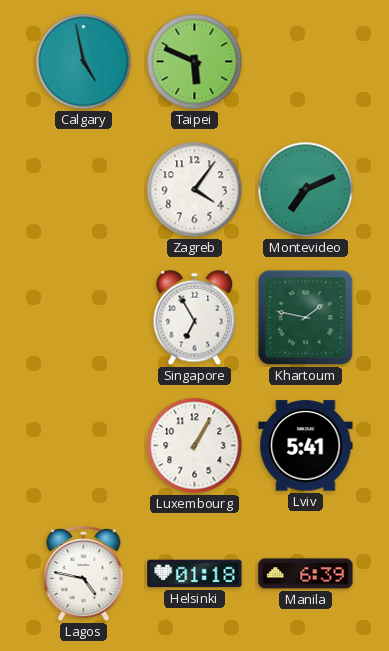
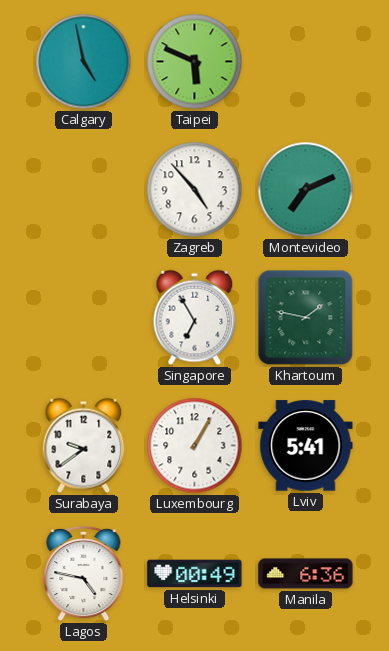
Zagreb: 4:06 -> 4:53 (195, 190)
Surabaya: none -> 9:39 (84, 446)
Helsinki: 01:18 -> 00:49 (195, 574)
Manila: 6:39 -> 6:36 (306, 574)
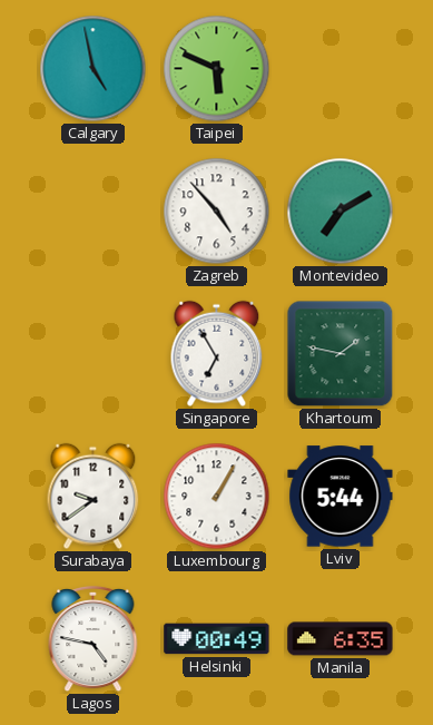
Montevideo: 7:11 -> 7:10 (341, 212)
Lviv: 5:41 -> 5:44 (341, 497)
Manila: 6:36 -> 6:35 (341, 639)
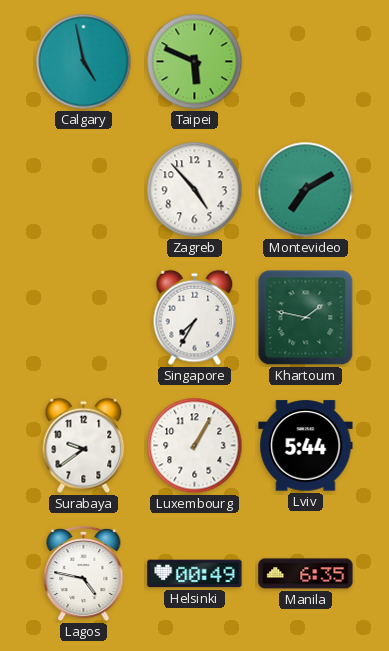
Singapore: 6:55 -> 7:35 (195, 318)
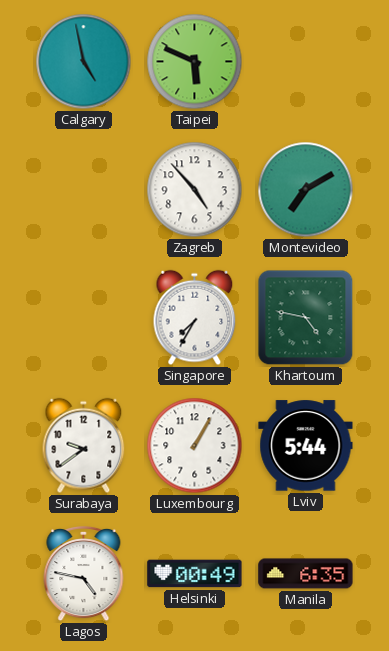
Khartoum: 1:47 -> 4:47 (306, 318)
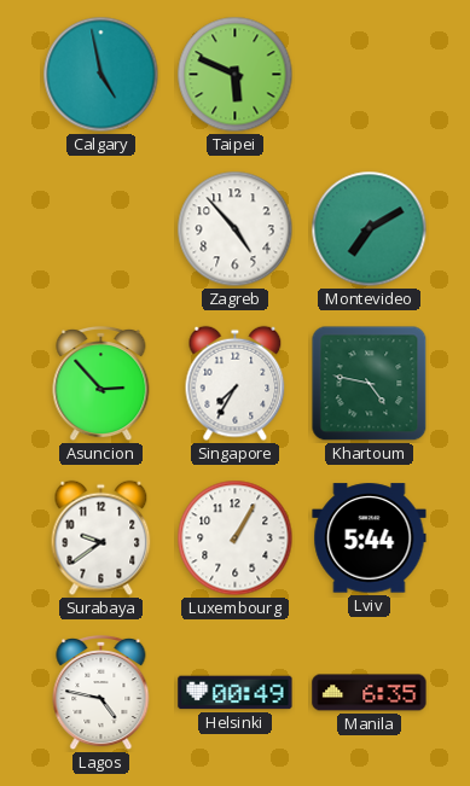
Asuncion: none -> 2:53 (101, 384)
